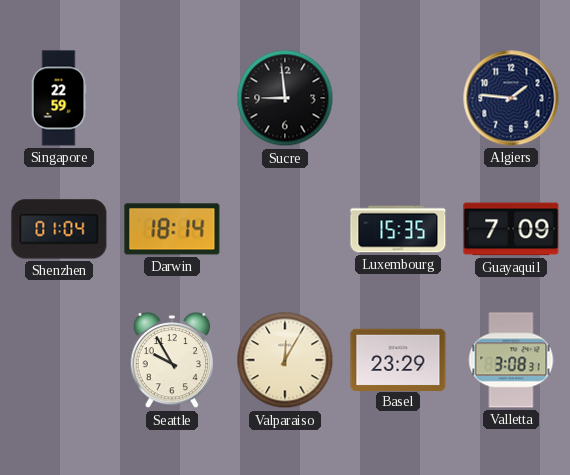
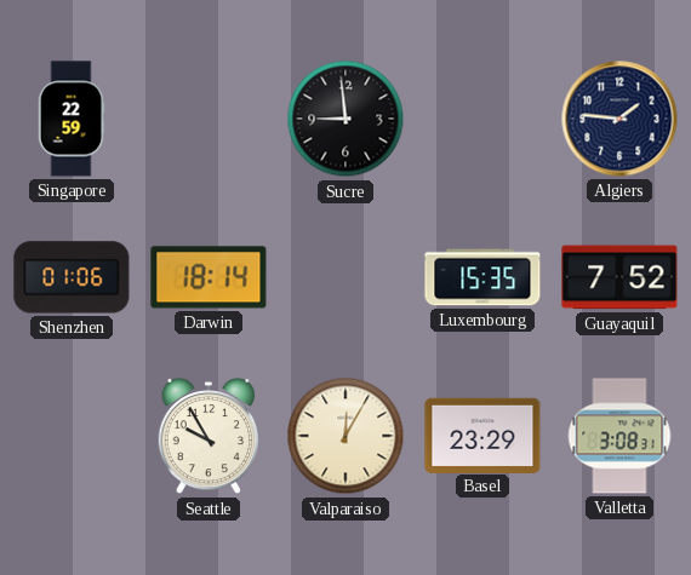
Shenzhen: 01:04 -> 01:06 (72, 277)
Guayaquil: 7:09 -> 7:52 (619, 277)
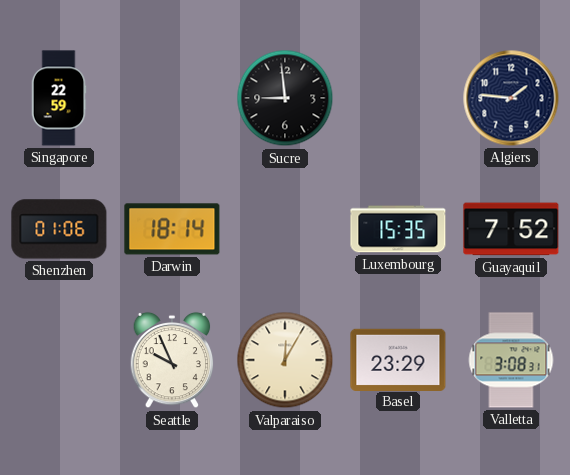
Seattle: 9:55 -> 9:56 (172, 360)
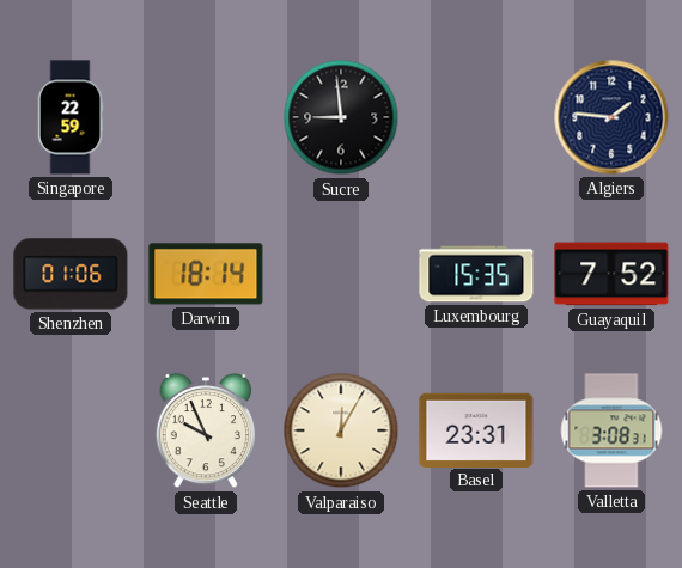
Basel: 23:29 -> 23:31 (476, 429)
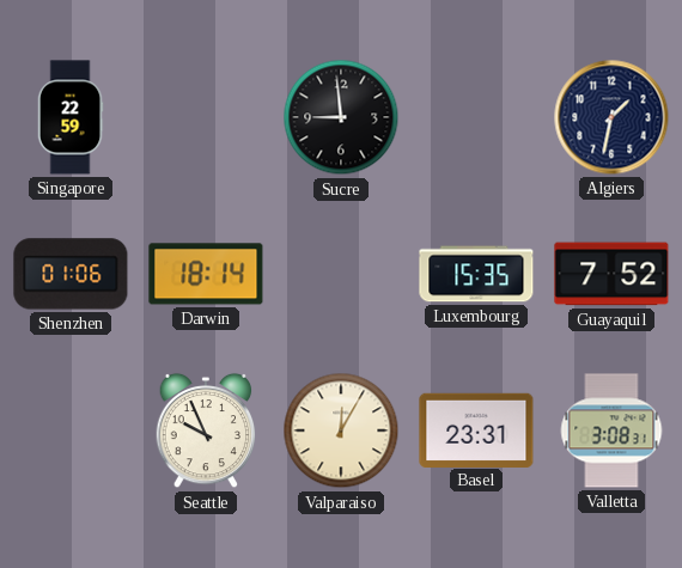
Algiers: 1:46 -> 1:32 (611, 117)
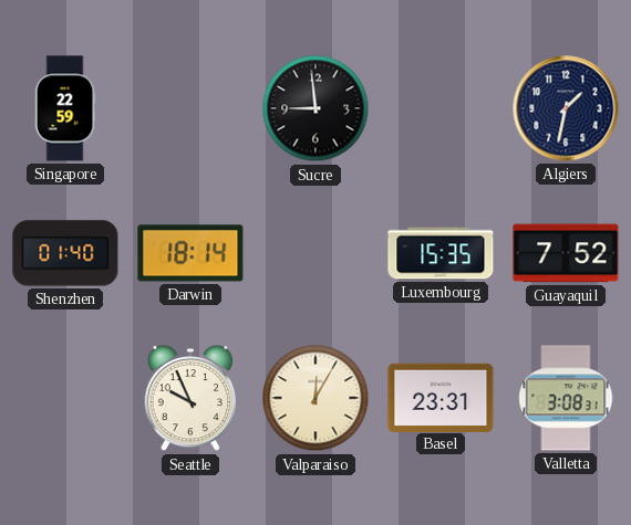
Shenzhen: 01:06 -> 01:40 (65, 253)
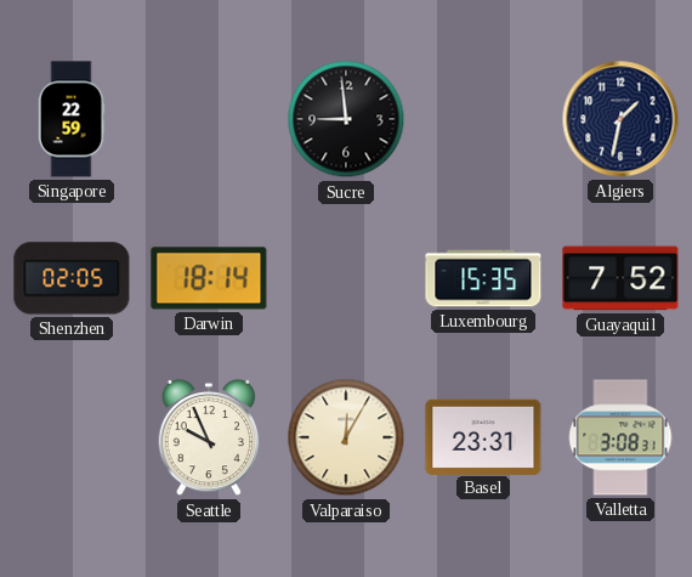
Shenzhen: 01:40 -> 02:05 (72, 278)
